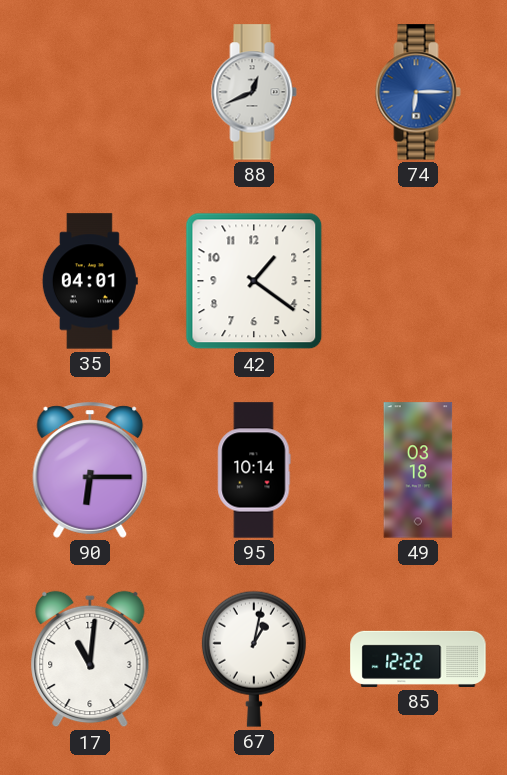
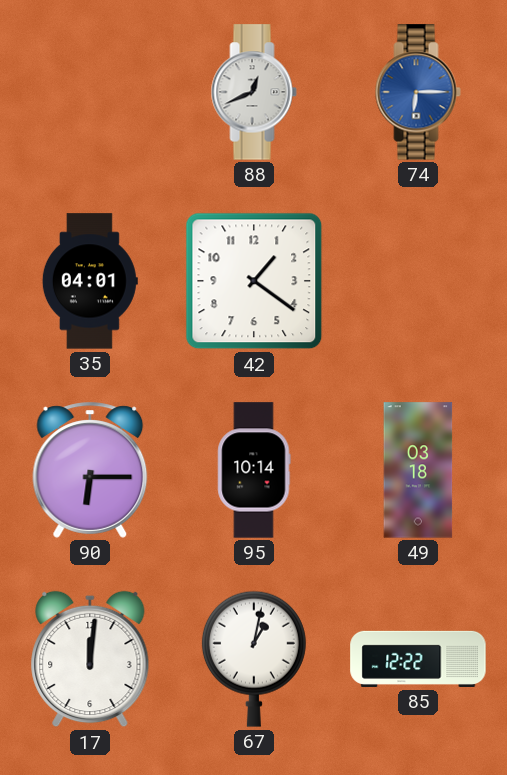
17: 11:01 -> 12:01 (90, 659)
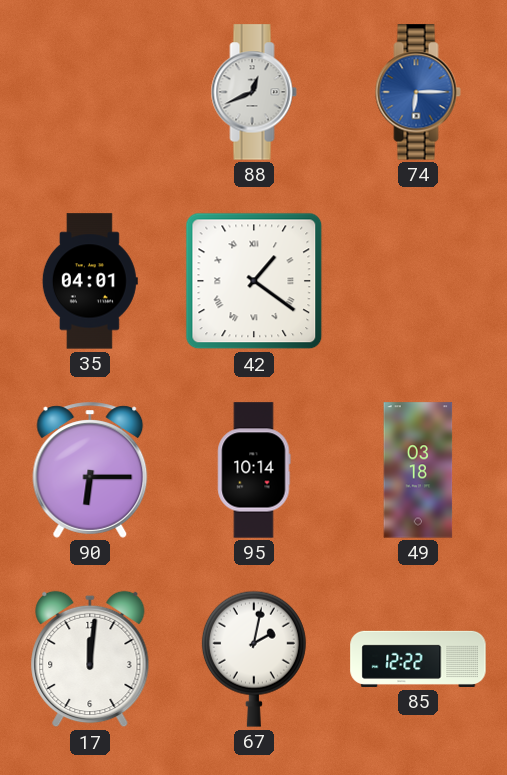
42 numerals: Arabic -> Roman (254, 281)
67: 1:02 -> 2:02 (254, 659)
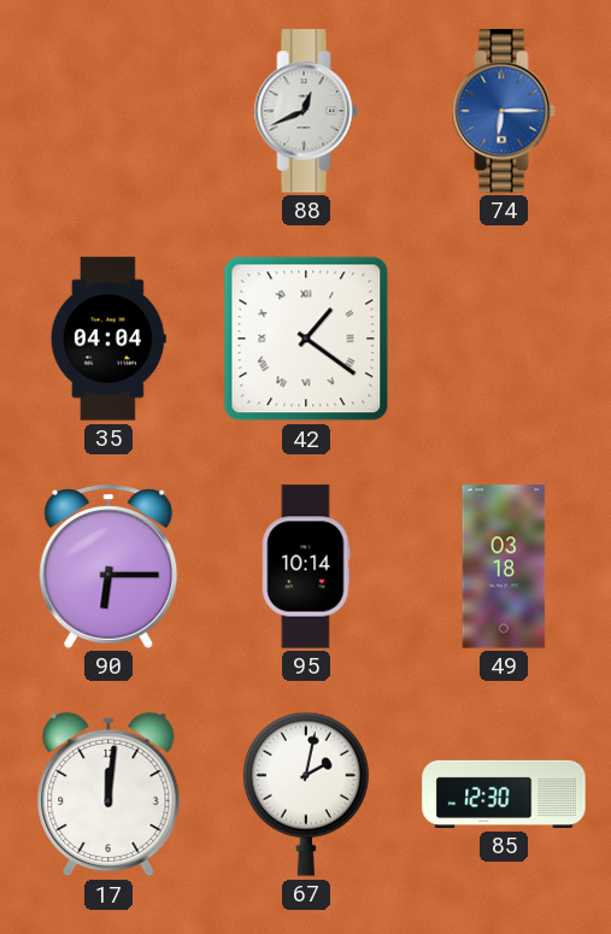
35: 04:01 -> 04:04 (108, 339)
85: 12:22 -> 12:30 (504, 794)
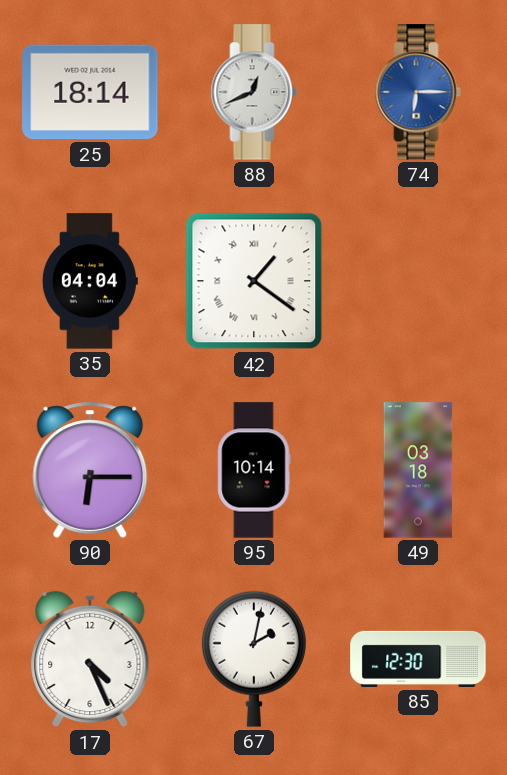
25: none -> 18:14 (90, 92)
17: 12:01 -> 4:26 (90, 659)
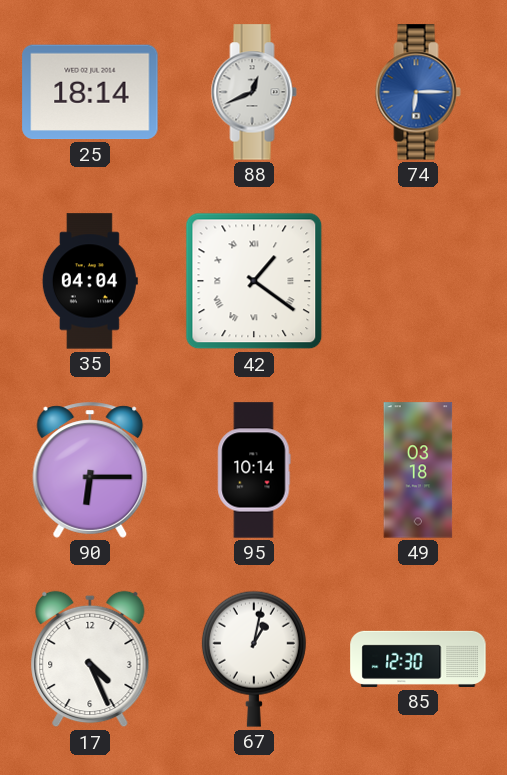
67: 2:02 -> 1:02 (254, 659)
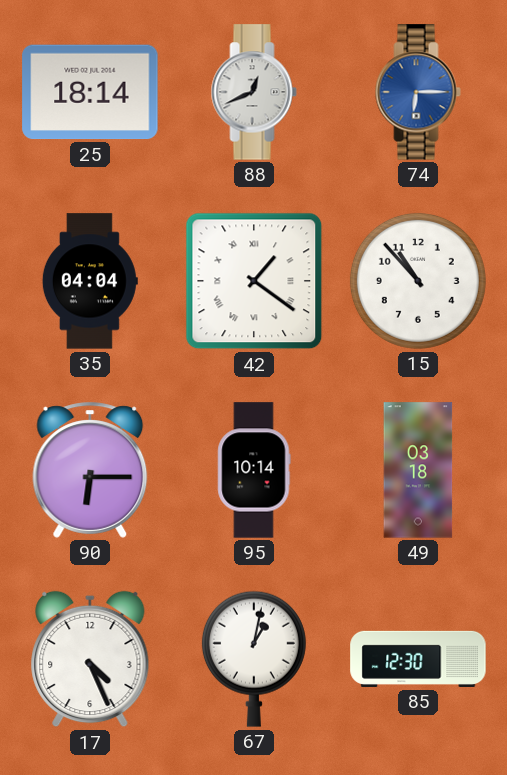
15: none -> 10:53 (418, 281)
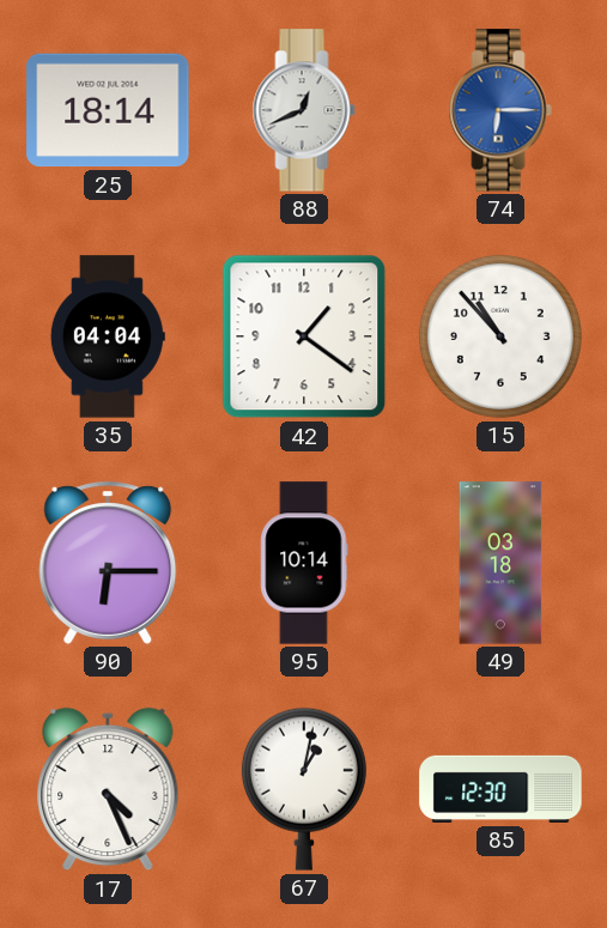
42 numerals: Roman -> Arabic (304, 336)
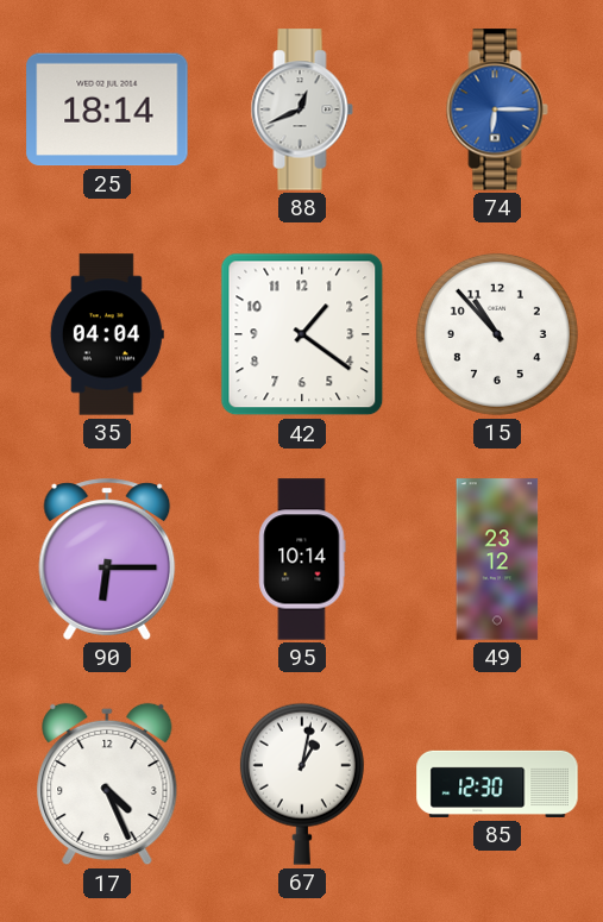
49: 03:18 -> 23:12 (497, 559)
